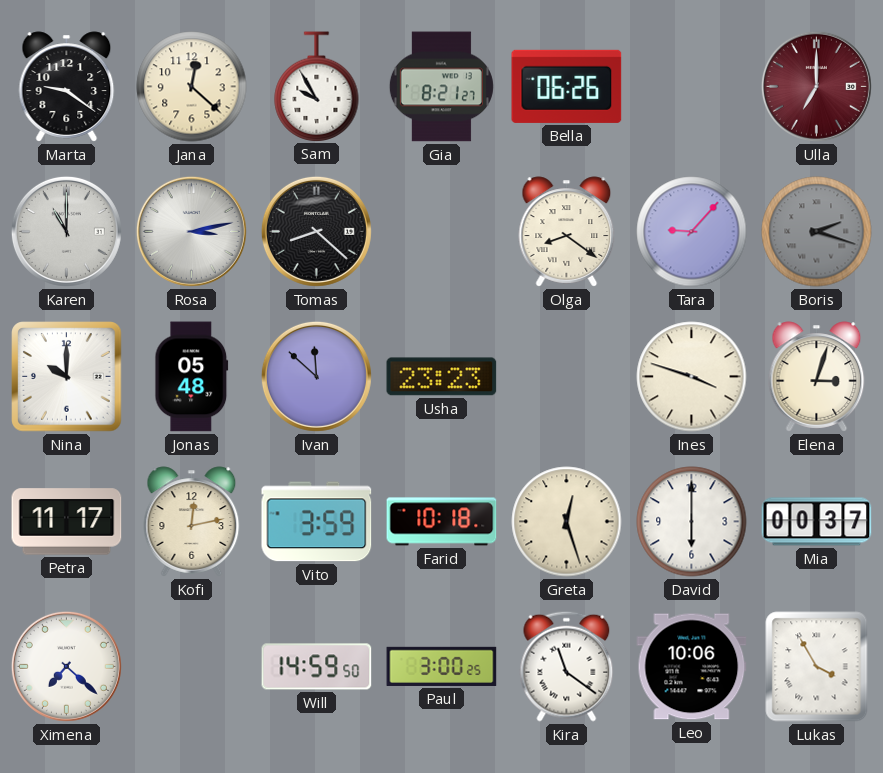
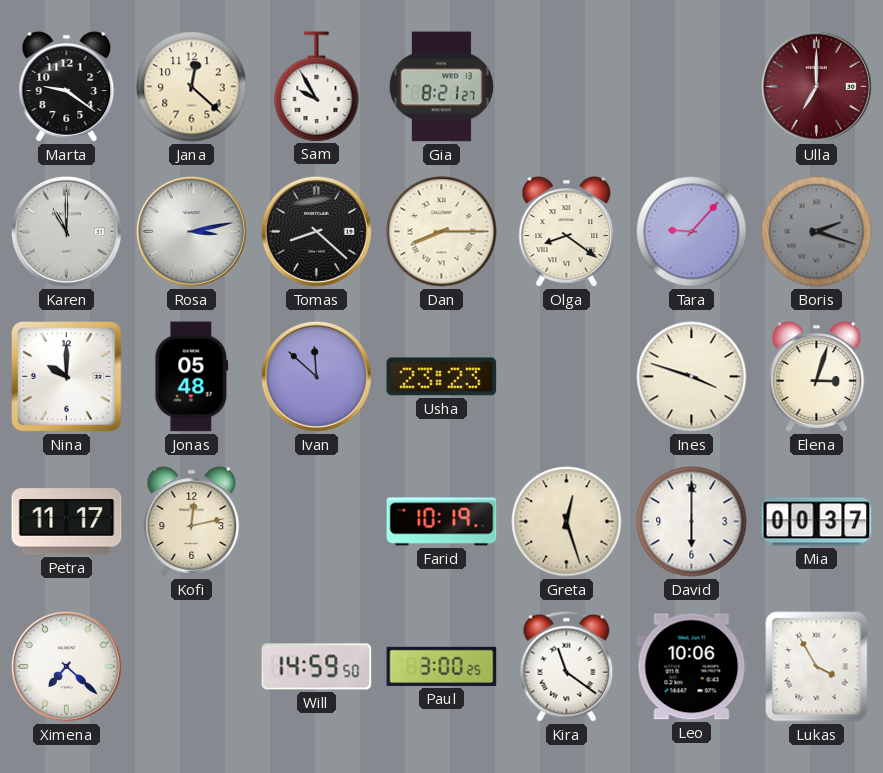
Bella: 06:26 -> none (567, 86)
Dan: none -> 8:15 (442, 232)
Vito: 3:59 -> none (317, 522)
Farid: 10:18 -> 10:19 (442, 522)
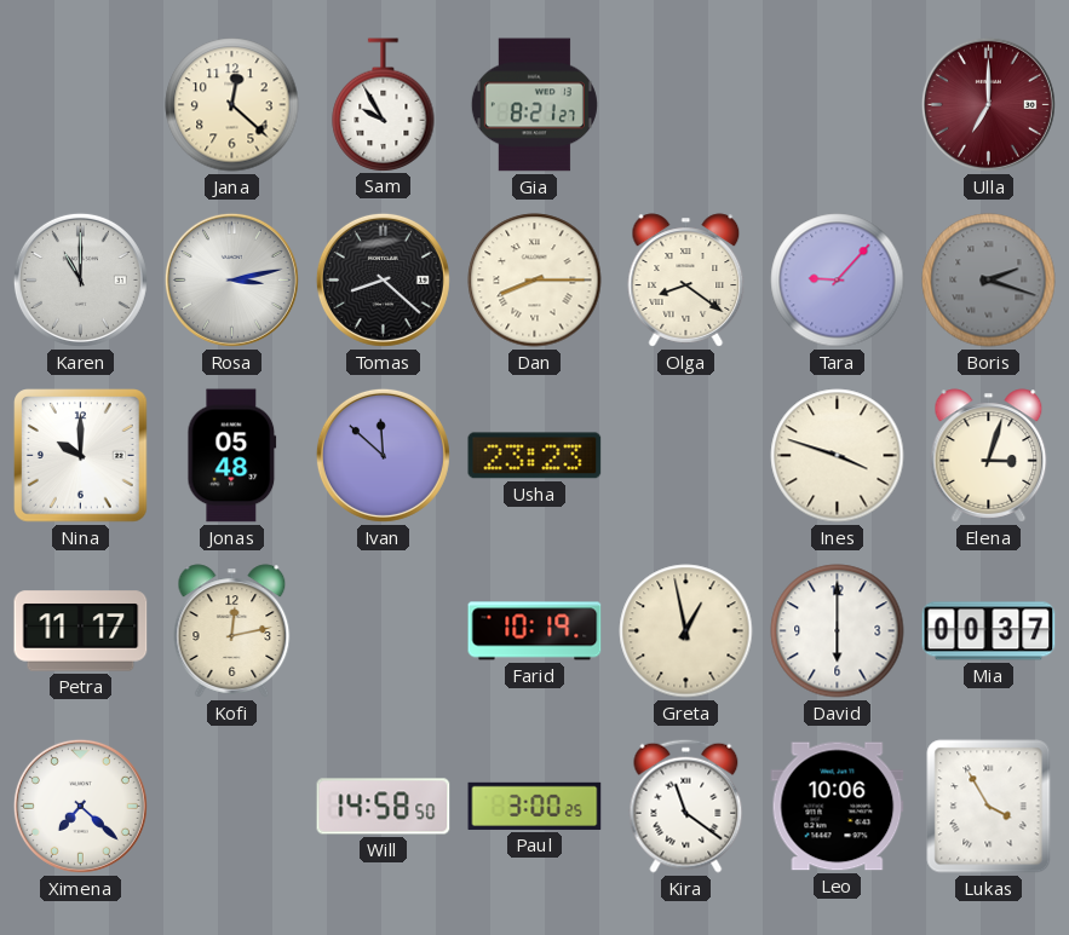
Marta: 9:21 -> none (67, 87)
Greta: 12:27 -> 12:58 (686, 631)
Will: 14:59 -> 14:58 (384, 807)
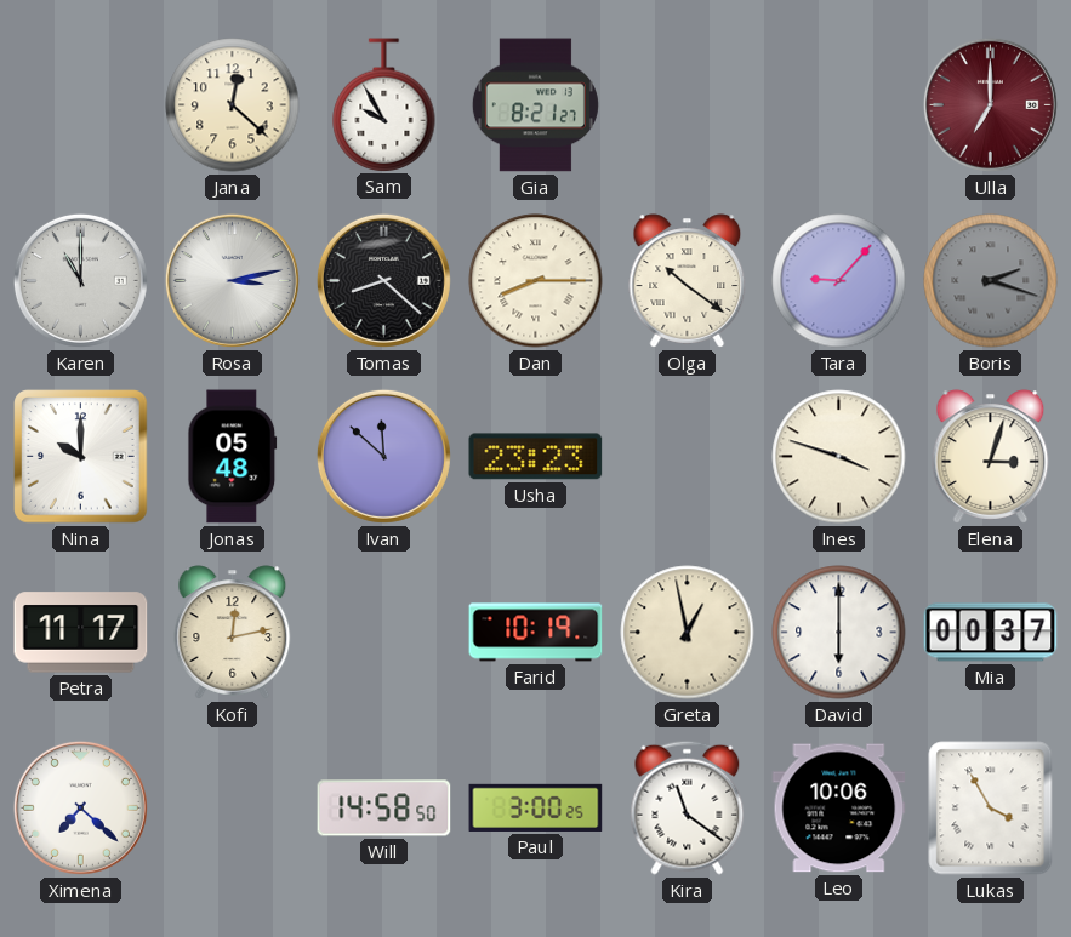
Olga: 8:21 -> 10:21 (688, 281)
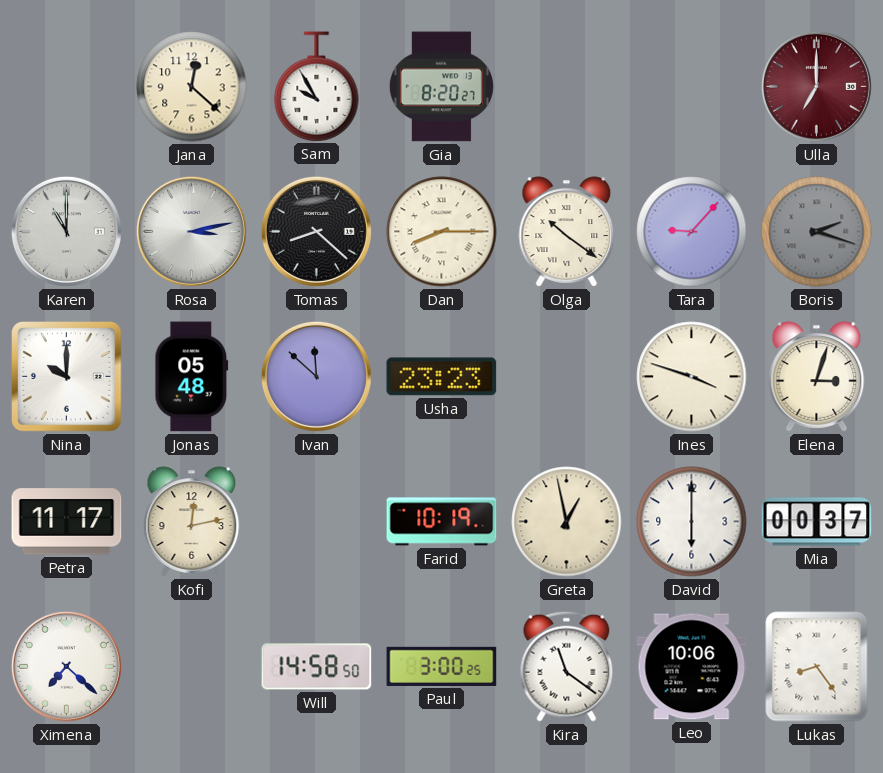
Gia: 8:21 -> 8:20 (441, 87)
Lukas: 3:55 -> 8:24 (817, 667)
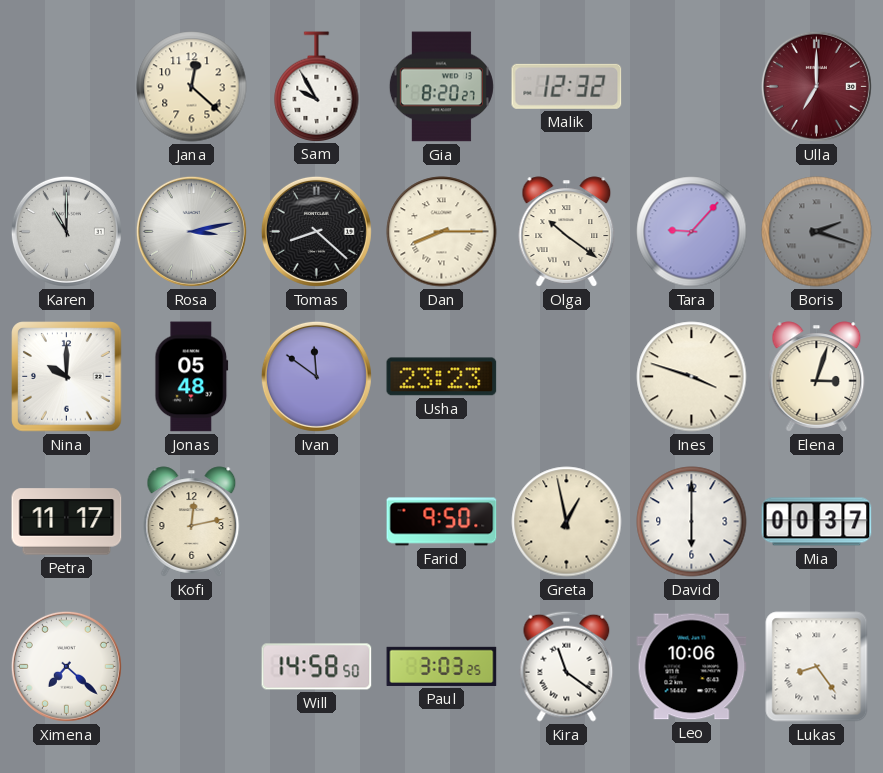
Malik: none -> 12:32 (567, 86)
Ivan: 11:52 -> 11:51 (316, 376)
Farid: 10:19 -> 9:50 (442, 522)
Paul: 3:00 -> 3:03 (442, 666)
